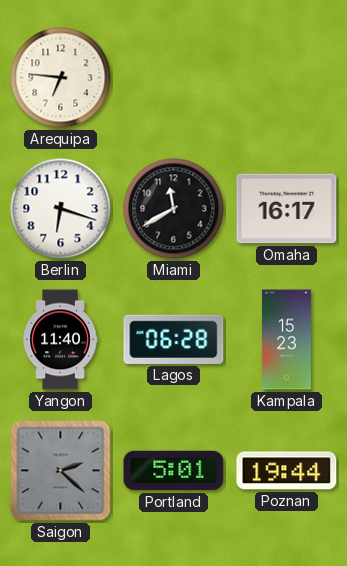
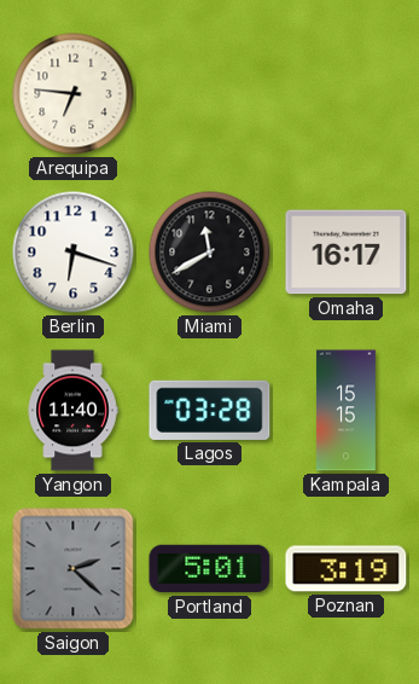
Lagos: 06:28 -> 03:28 (210, 410)
Kampala: 15:23 -> 15:15 (345, 411)
Poznan: 19:44 -> 3:19 (347, 569)
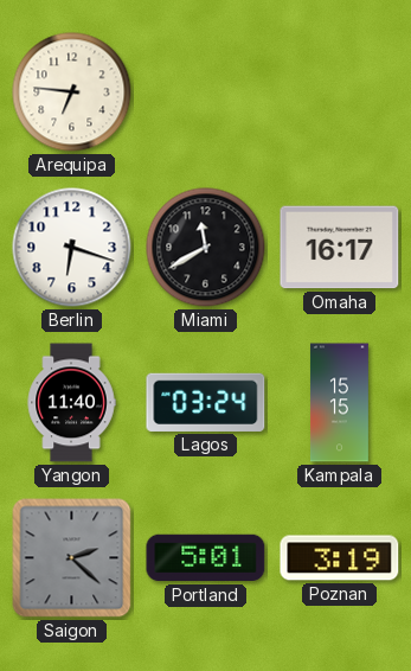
Lagos: 03:28 -> 03:24 (206, 402)
